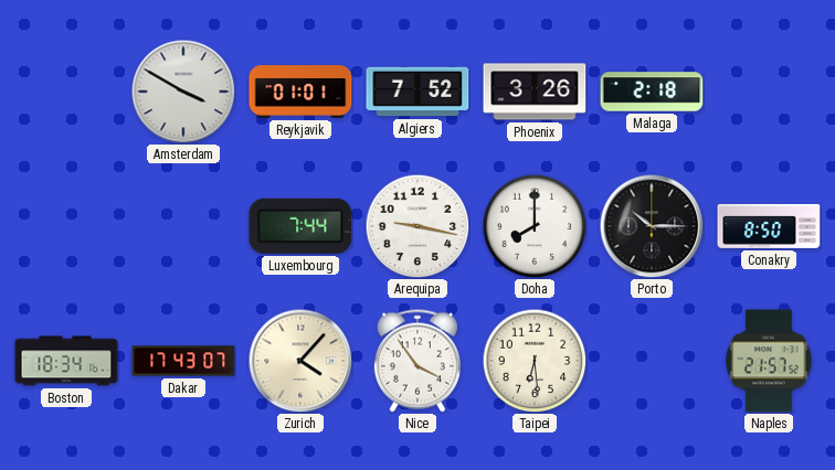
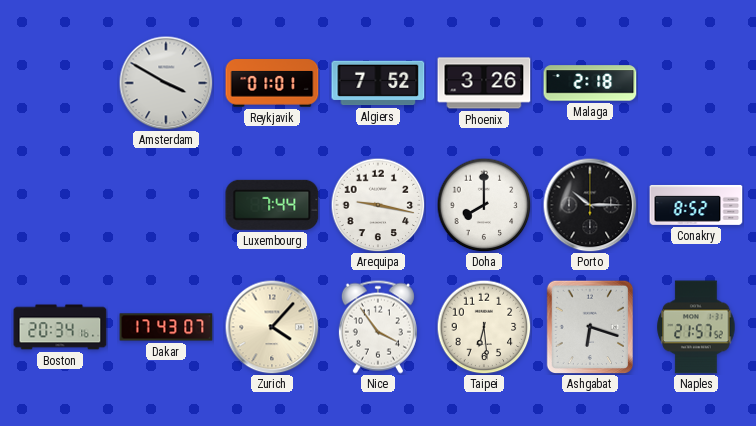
Conakry: 8:50 -> 8:52 (696, 205)
Boston: 18:34 -> 20:34 (60, 327)
Ashgabat: none -> 6:18 (589, 327)
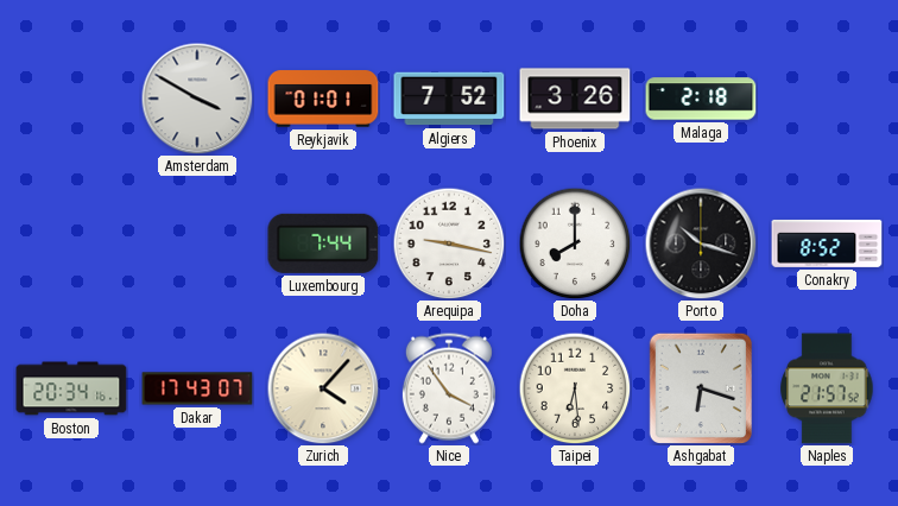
Porto: 10:15 -> 10:18 (701, 243)
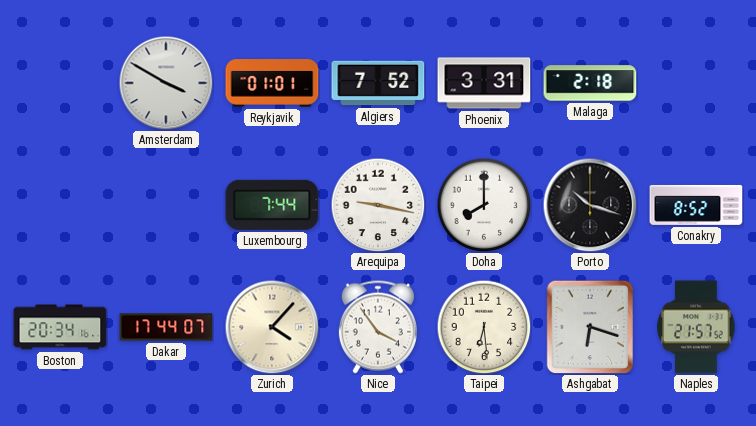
Phoenix: 3:26 -> 3:31 (484, 83)
Dakar: 17:43 -> 17:44 (166, 327)
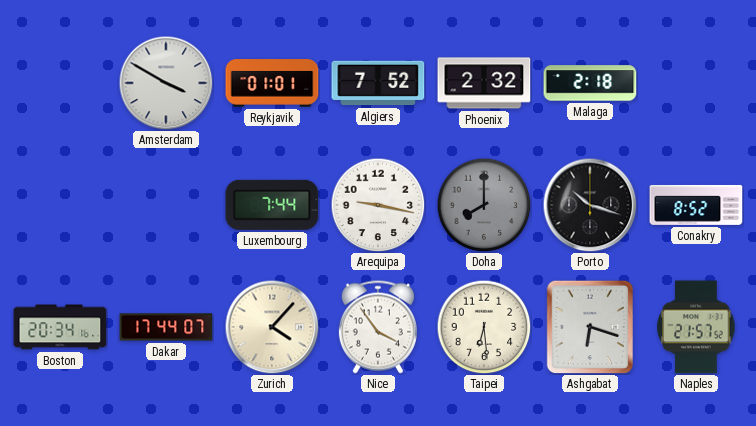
Phoenix: 3:31 -> 2:32 (484, 83)
Doha dial: white -> grey (484, 205)
